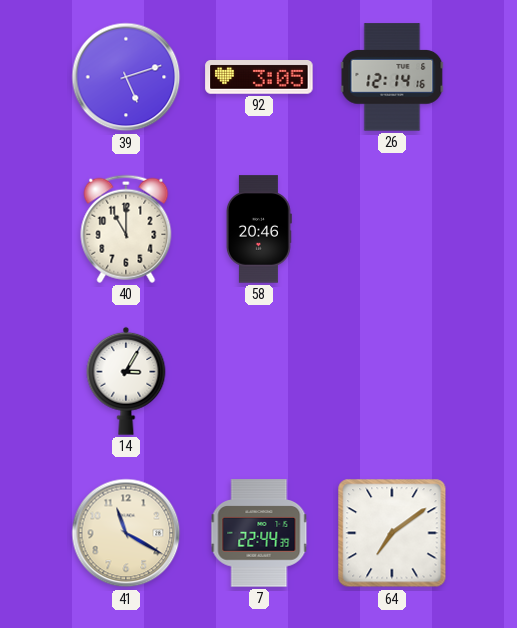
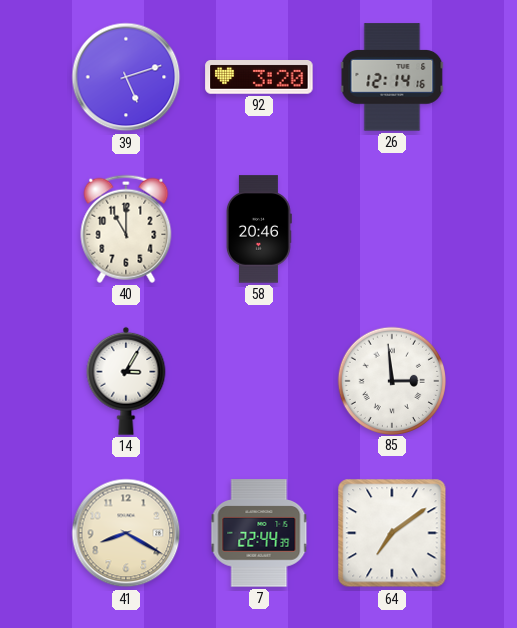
92: 3:05 -> 3:20 (259, 78)
85: none -> 2:59 (391, 380)
41: 11:20 -> 8:20 (126, 533)
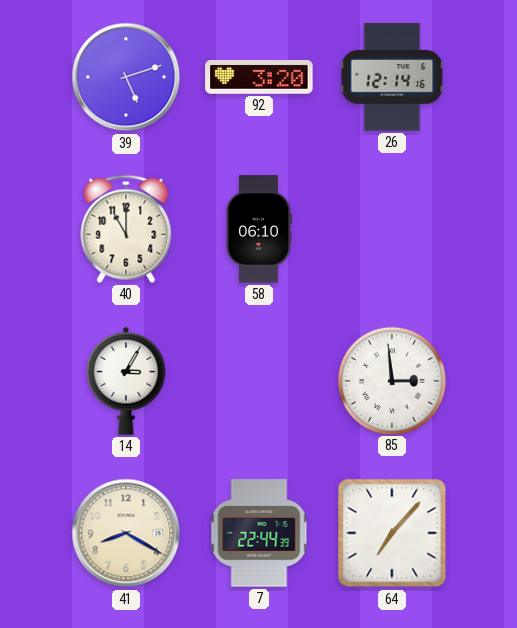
58: 20:46 -> 06:10 (259, 229)
64: 7:09 -> 7:07 (392, 533)
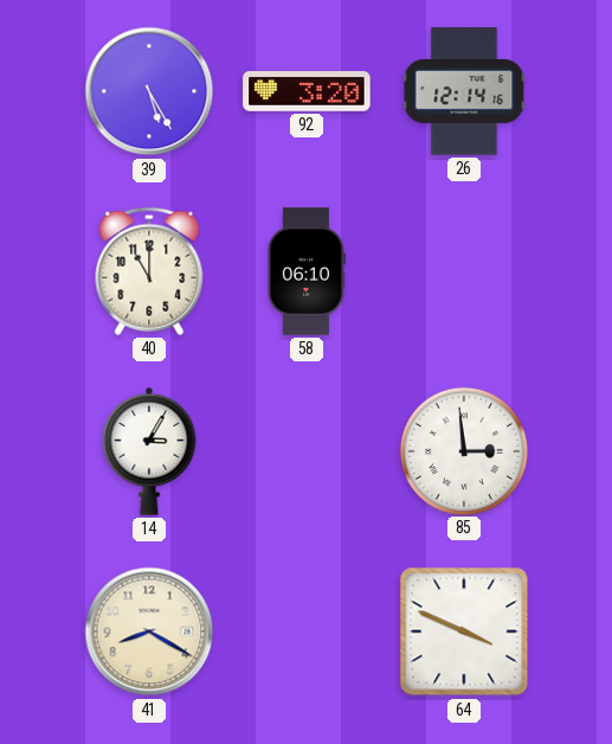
39: 5:12 -> 5:25 (149, 91)
7: 22:44 -> none (259, 533)
64: 7:07 -> 3:49 (464, 631)
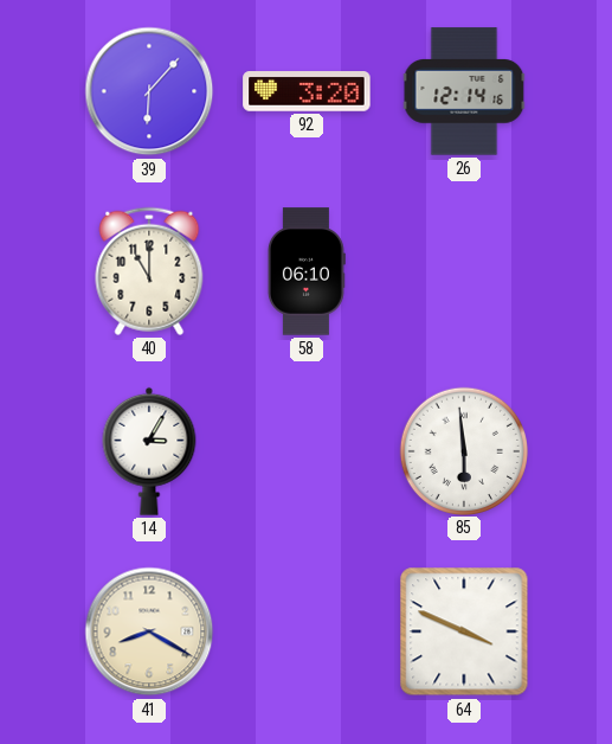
39: 5:25 -> 6:07 (149, 91)
85: 2:59 -> 5:59 (463, 450)
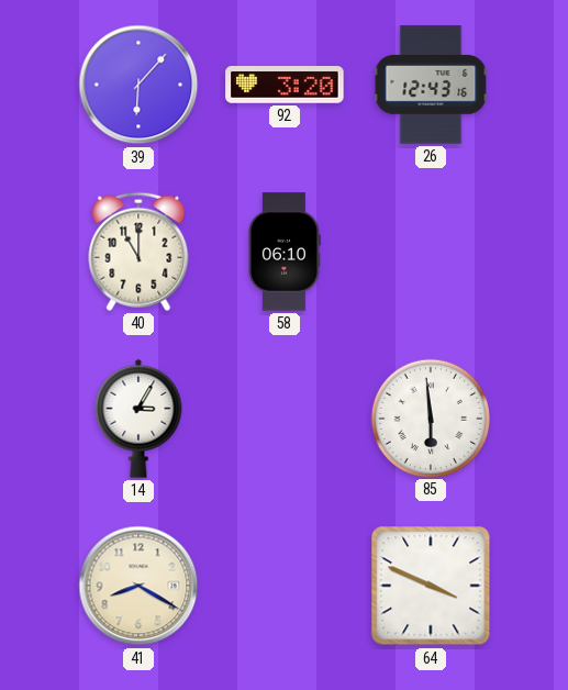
26: 12:14 -> 12:43 (431, 85)
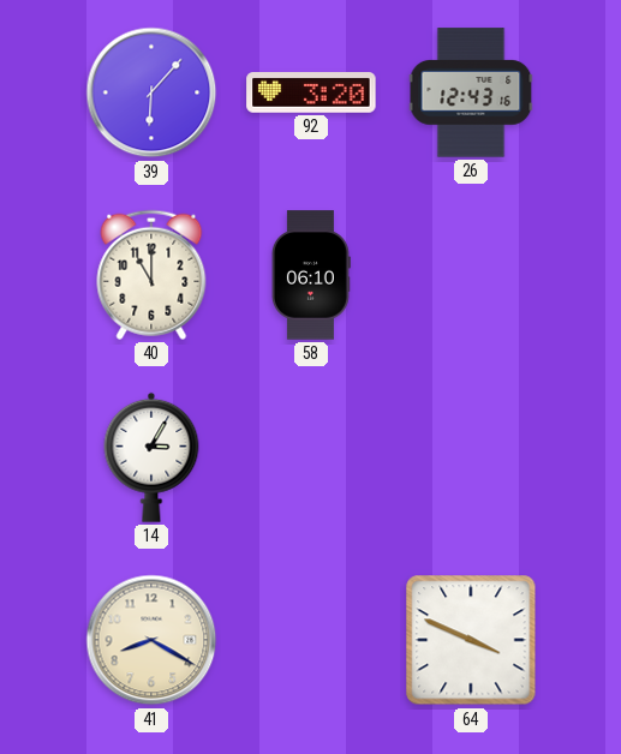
85: 5:59 -> none (430, 418)
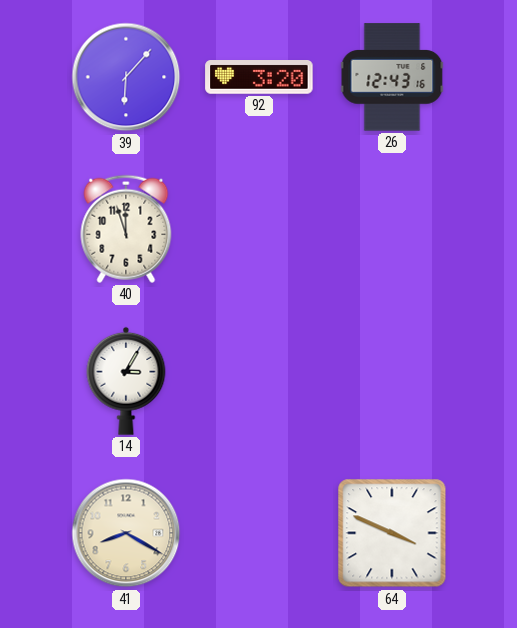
40: 11:00 -> 11:57 (126, 229)
58: 06:10 -> none (311, 275)
